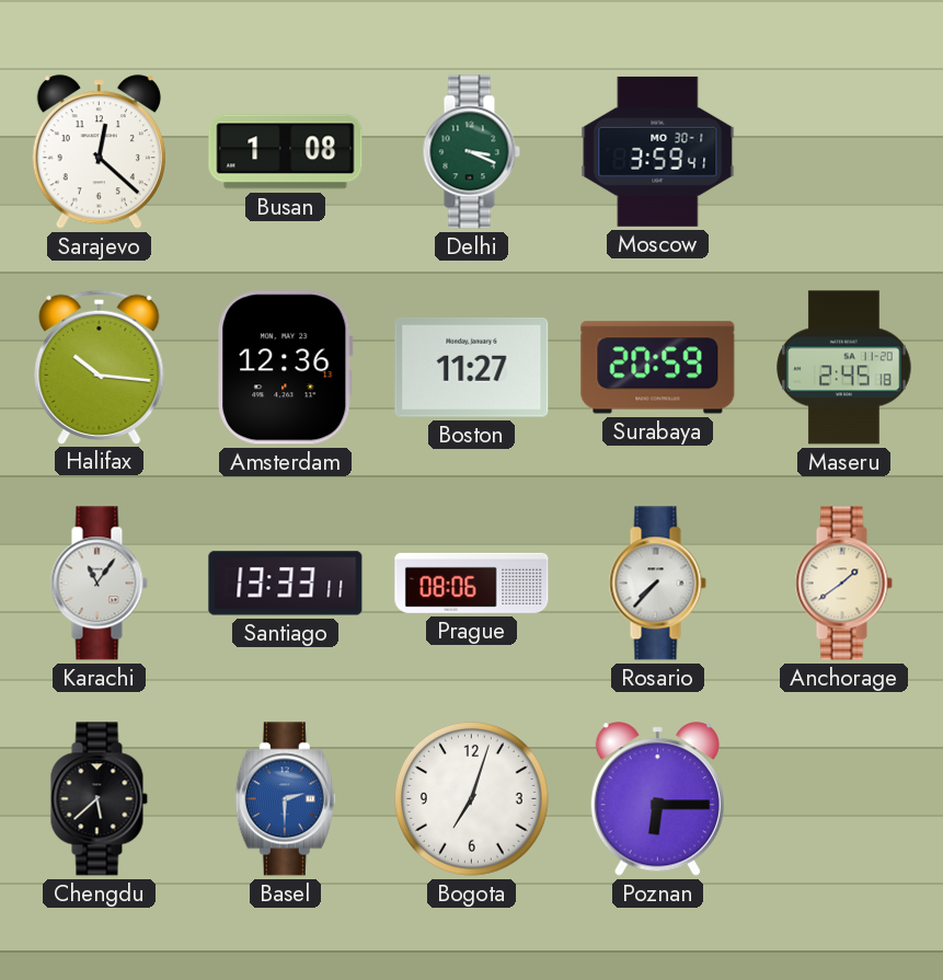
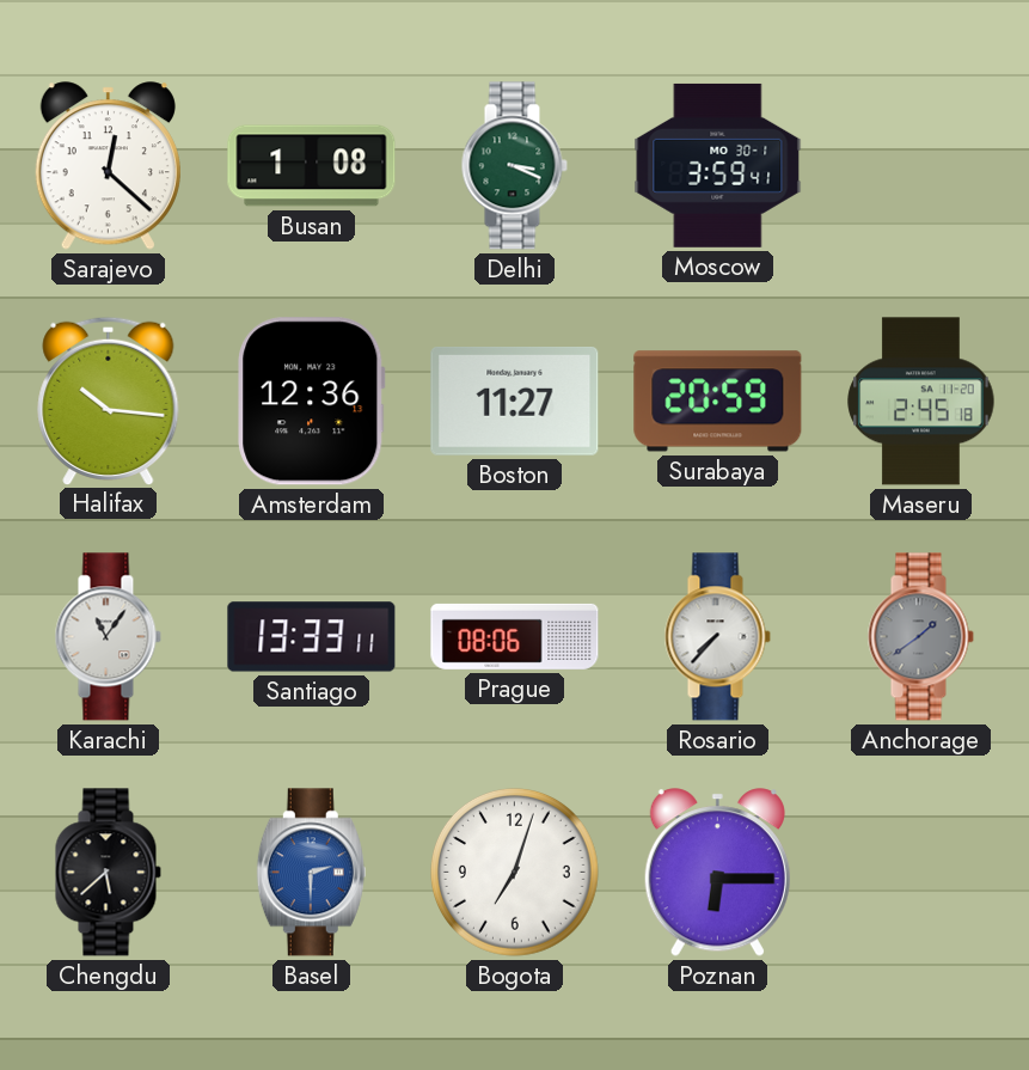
Anchorage dial: cream -> grey (920, 637)
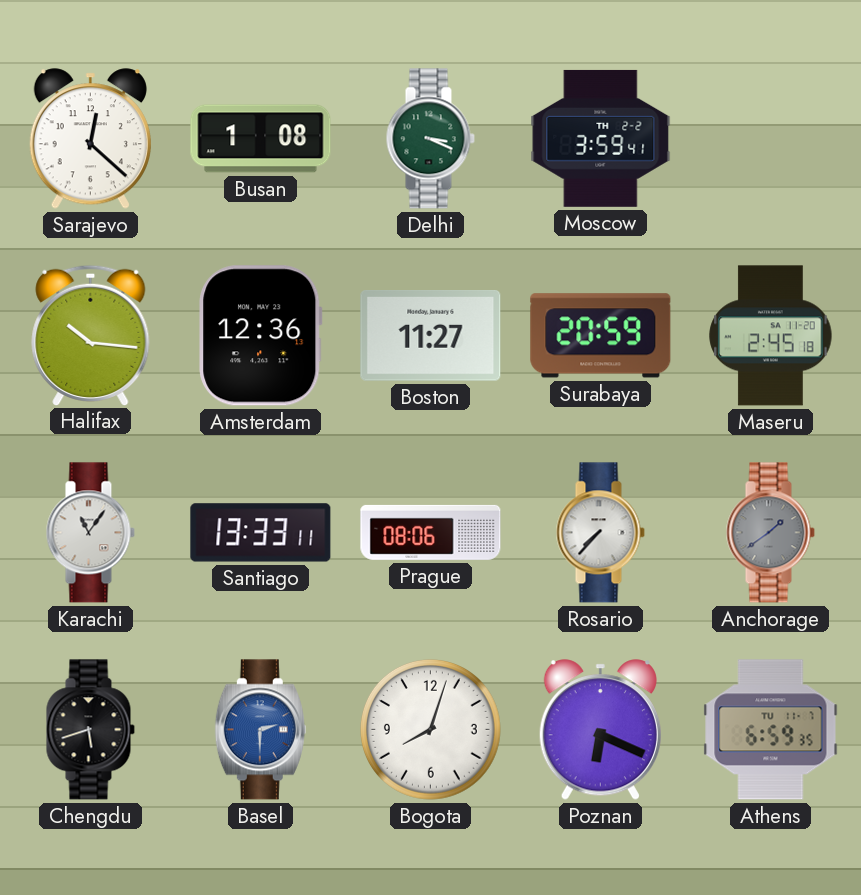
Moscow date: MO 30-1 -> TH 2-2 (601, 138)
Chengdu: 5:38 -> 5:42 (90, 730)
Bogota: 7:03 -> 8:03 (430, 729)
Poznan: 6:15 -> 6:19 (600, 730)
Athens: none -> 6:59 (771, 730)
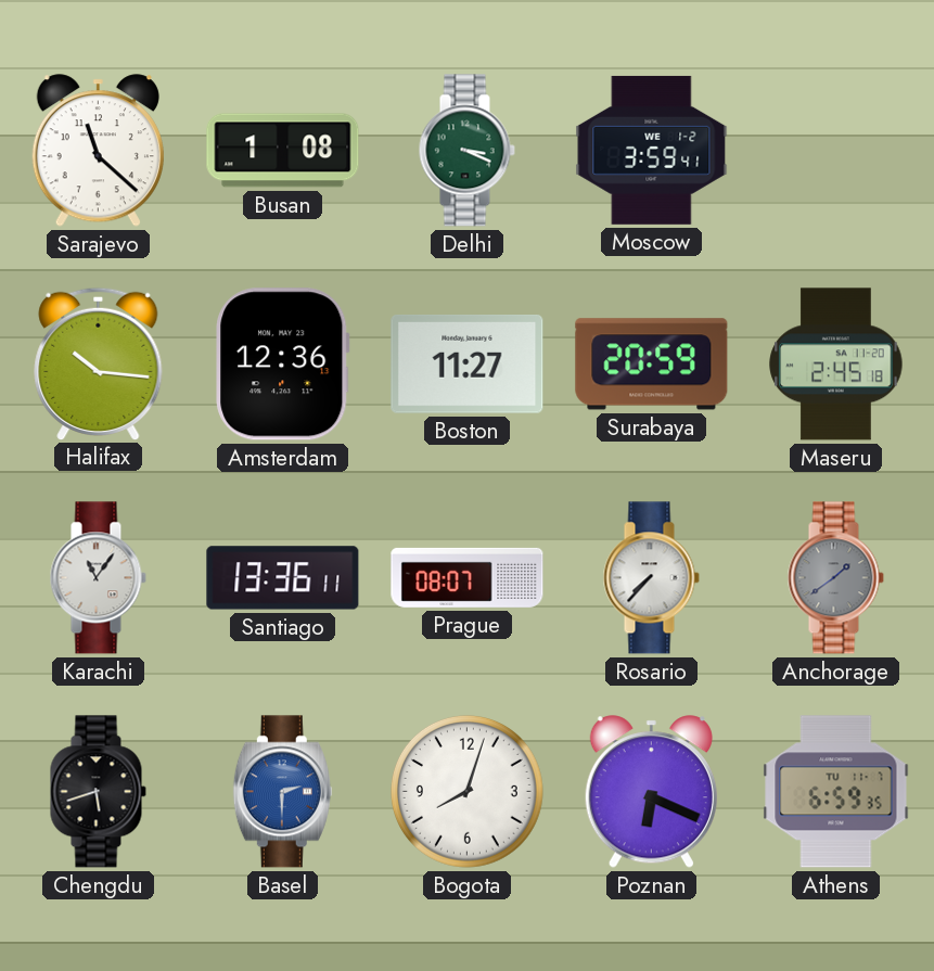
Sarajevo: 12:22 -> 11:22 (98, 151)
Moscow date: TH 2-2 -> WE 1-2 (652, 150)
Santiago: 13:33 -> 13:36 (283, 578)
Prague: 08:06 -> 08:07 (468, 577)
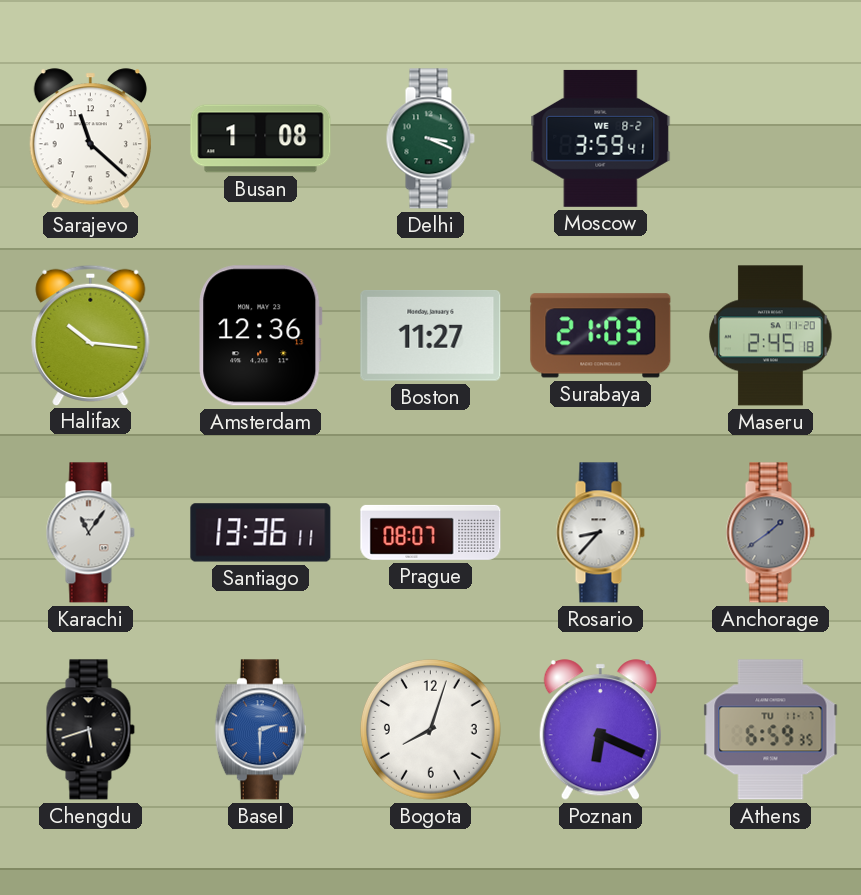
Moscow date: WE 1-2 -> WE 8-2 (601, 138)
Surabaya: 20:59 -> 21:03 (601, 336)
Rosario: 7:37 -> 8:37 (600, 533)
